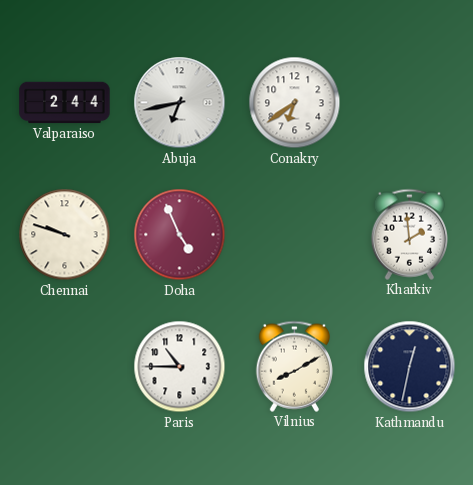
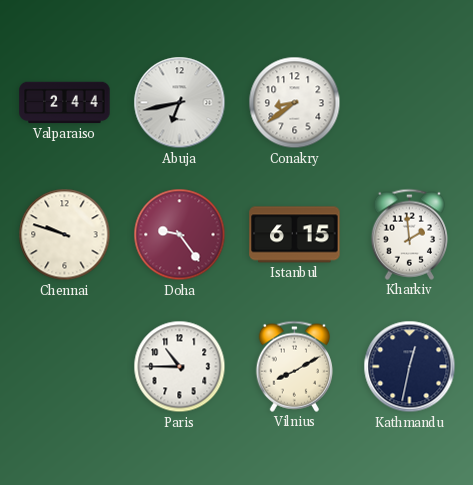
Conakry: 6:39 -> 8:39 (295, 103)
Doha: 4:56 -> 9:24 (180, 235)
Istanbul: none -> 6:15 (295, 235)
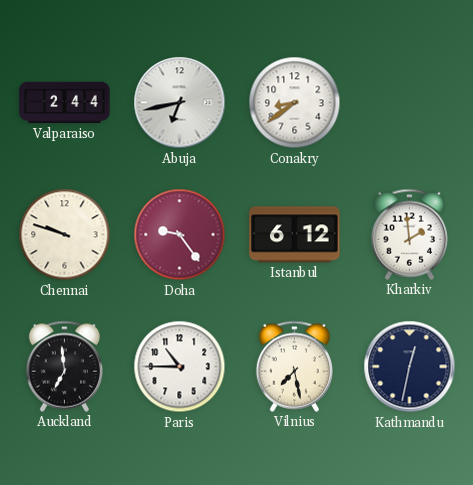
Istanbul: 6:15 -> 6:12 (295, 235)
Auckland: none -> 6:59 (64, 366)
Vilnius: 8:10 -> 7:28 (294, 366)
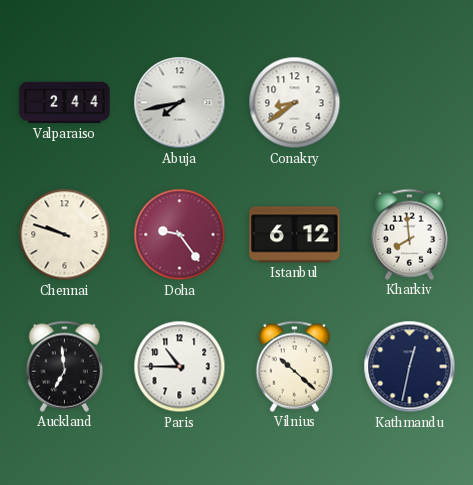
Abuja: 6:43 -> 7:43 (180, 103)
Kharkiv: 1:59 -> 7:59 (409, 234)
Vilnius: 7:28 -> 10:22 (294, 366)
